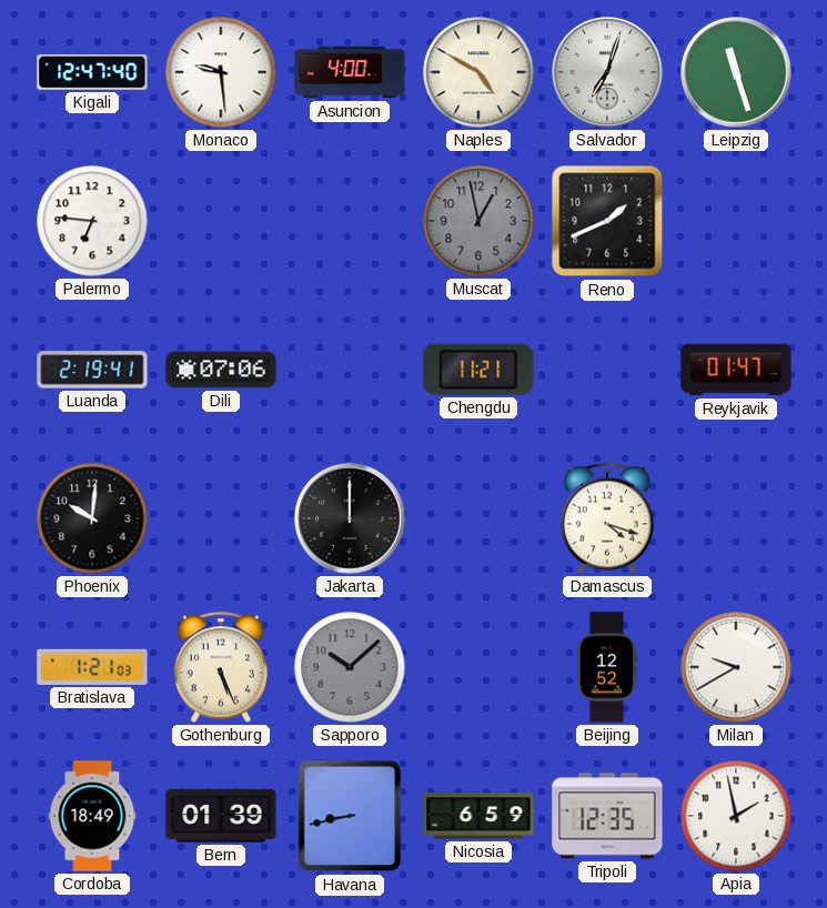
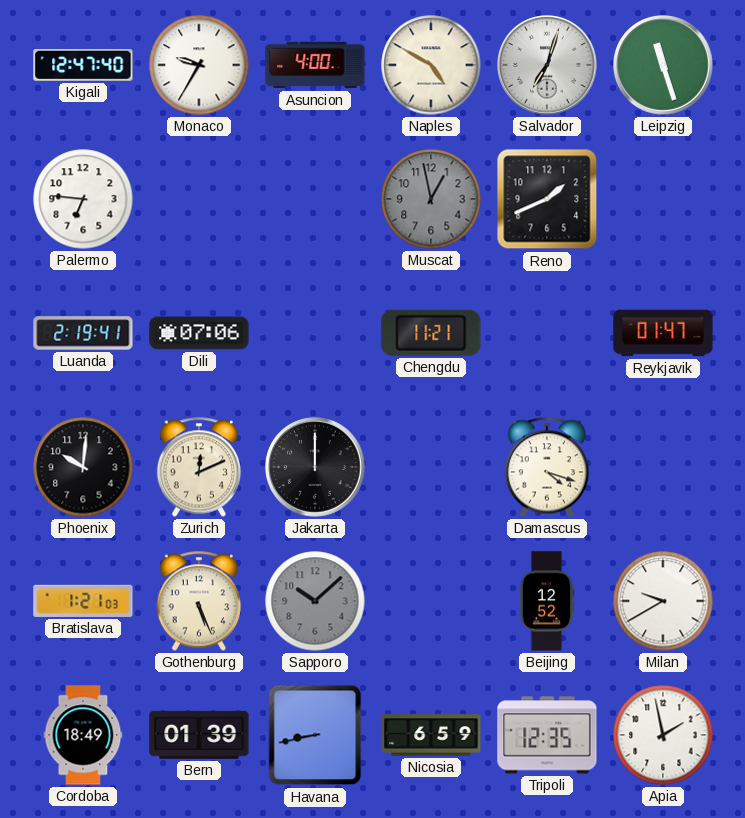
Monaco: 9:29 -> 9:35 (199, 65)
Zurich: none -> 12:11 (199, 467)
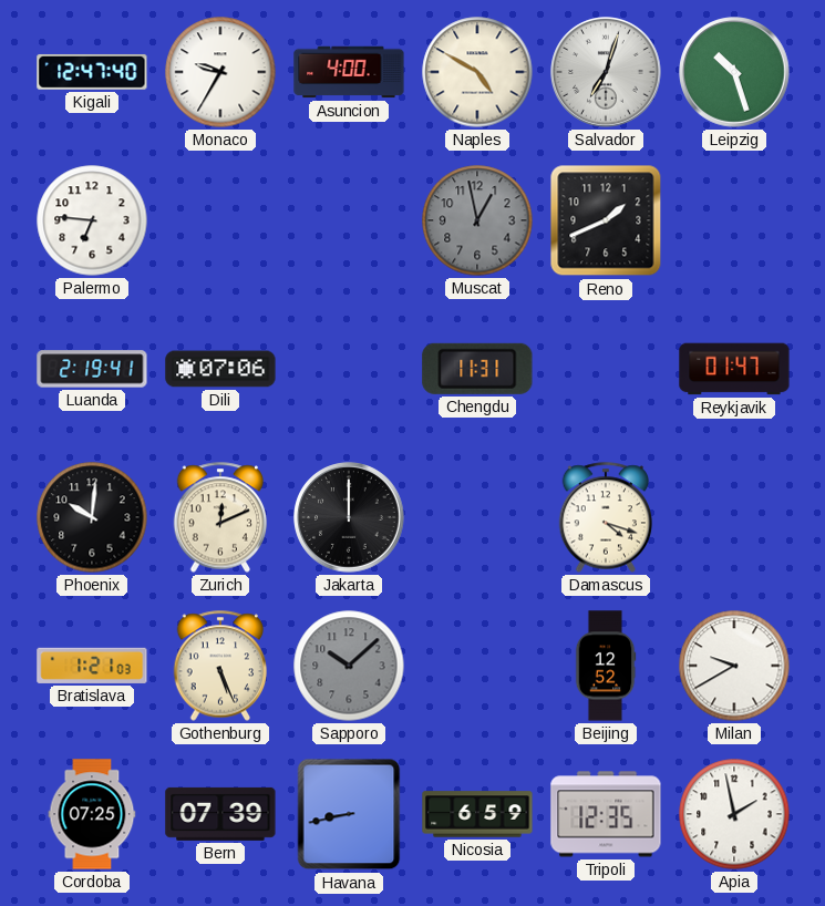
Leipzig: 11:27 -> 10:27 (734, 72)
Chengdu: 11:21 -> 11:31 (477, 369)
Cordoba: 18:49 -> 07:25 (92, 814)
Bern: 01:39 -> 07:39 (220, 814)
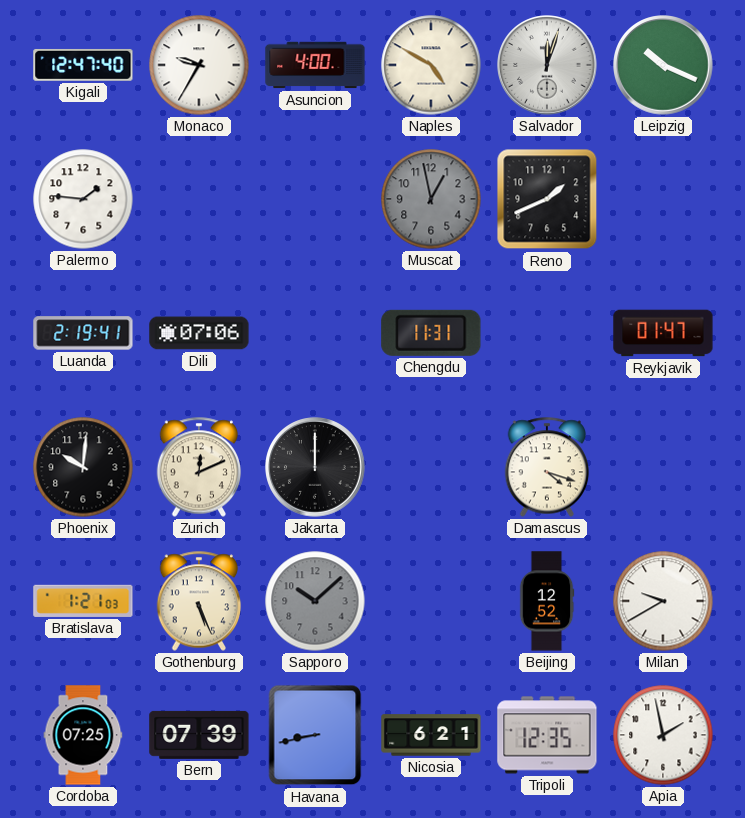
Salvador: 7:03 -> 12:03 (547, 65)
Leipzig: 10:27 -> 10:19 (663, 65)
Palermo: 6:46 -> 1:46 (83, 199)
Nicosia: 6:59 -> 6:21 (431, 735)
